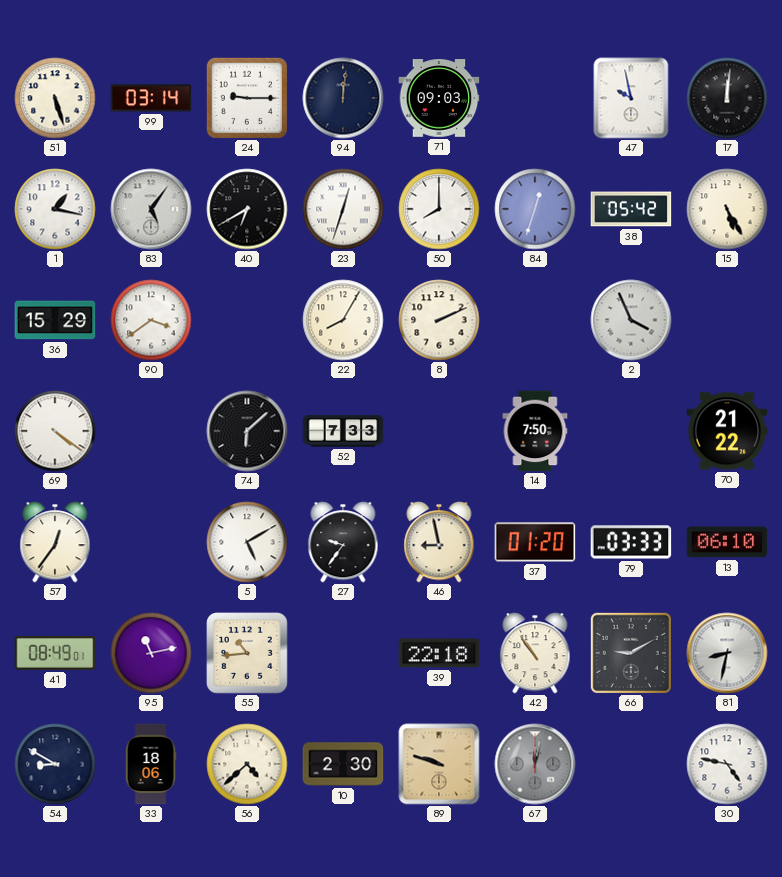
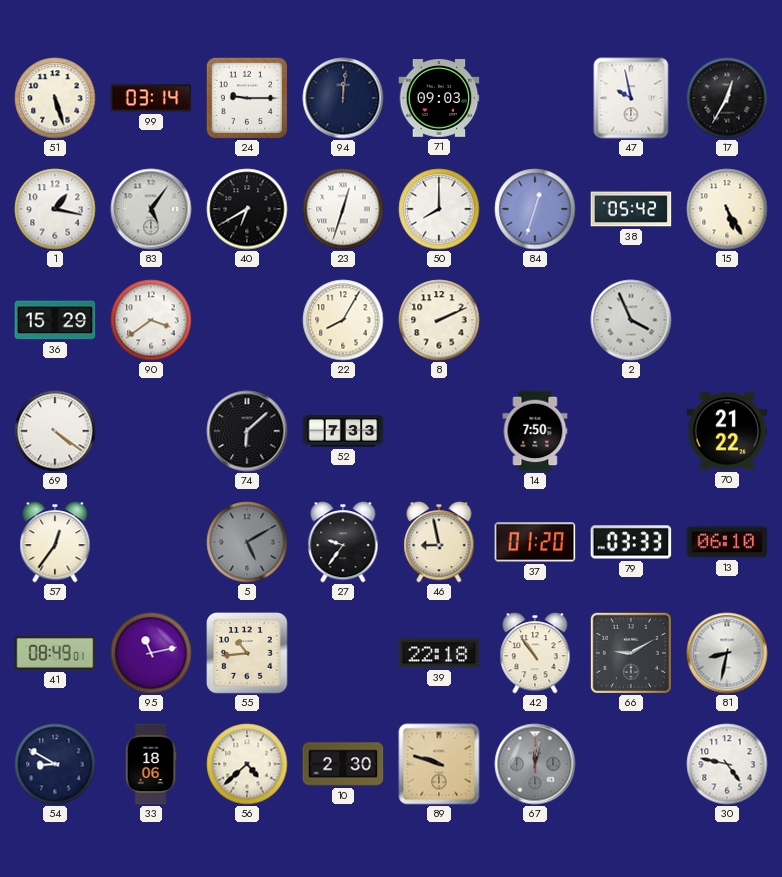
17: 12:01 -> 12:35 (727, 98)
5 dial: white -> grey (247, 542)
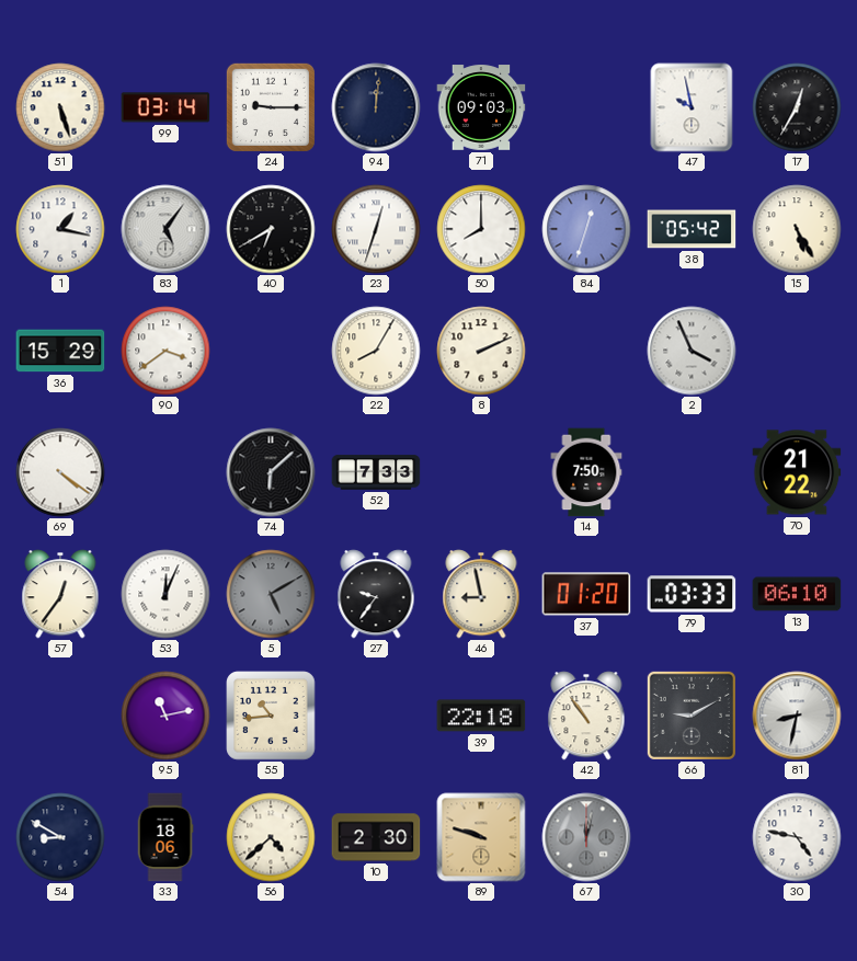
53: none -> 12:04 (165, 594)
41: 08:49 -> none (55, 653)
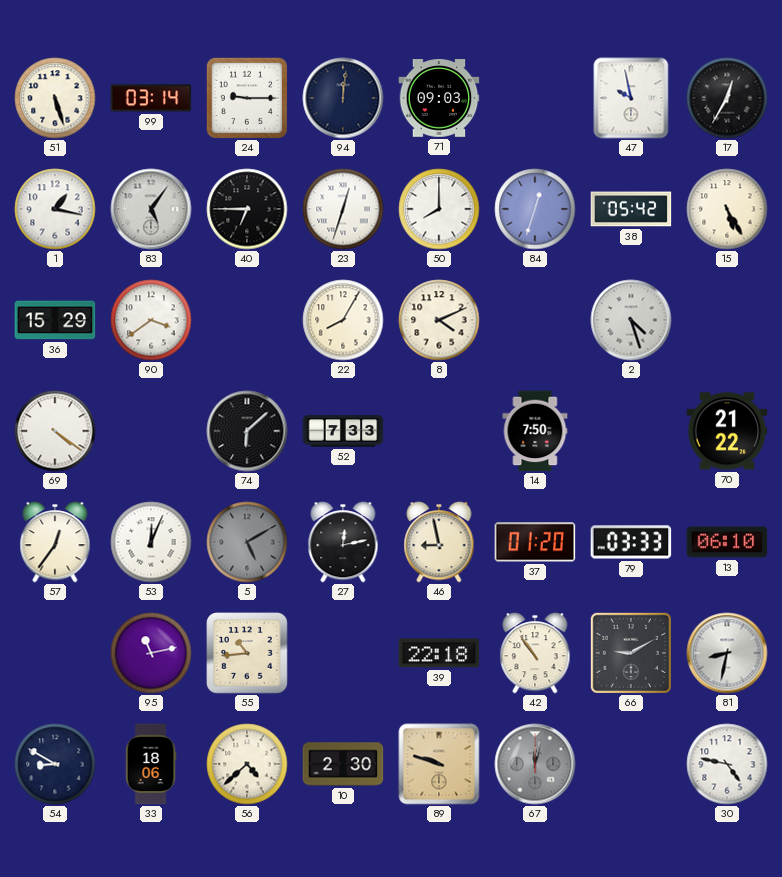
40: 6:40 -> 6:45 (247, 209)
8: 2:11 -> 4:11 (439, 320)
2: 3:56 -> 4:27 (631, 320)
27: 9:36 -> 12:13 (343, 542)
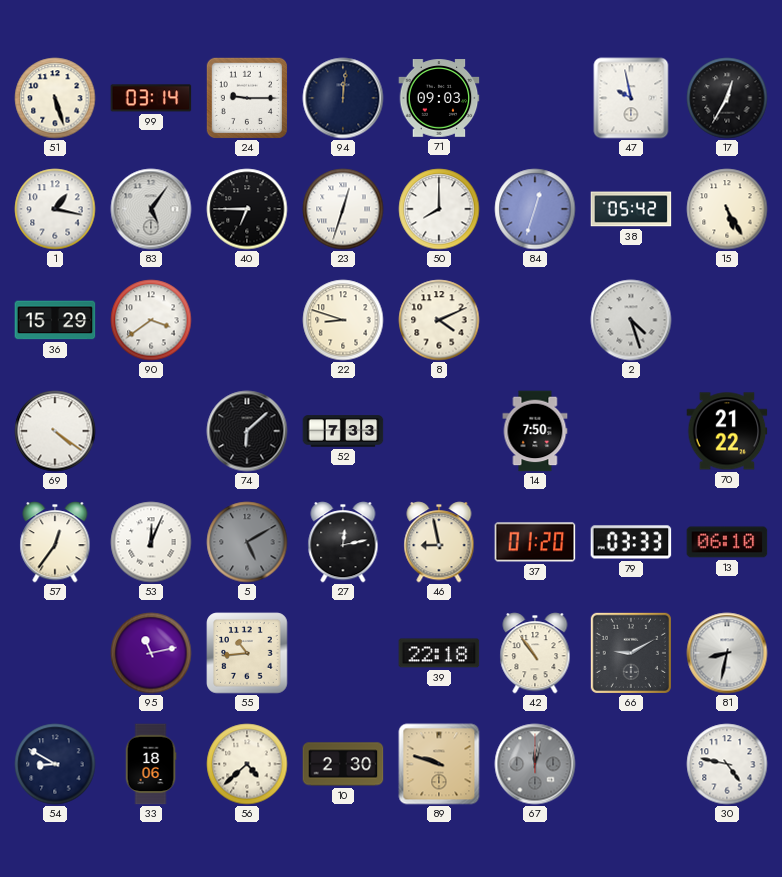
22: 8:05 -> 8:48 (343, 320)
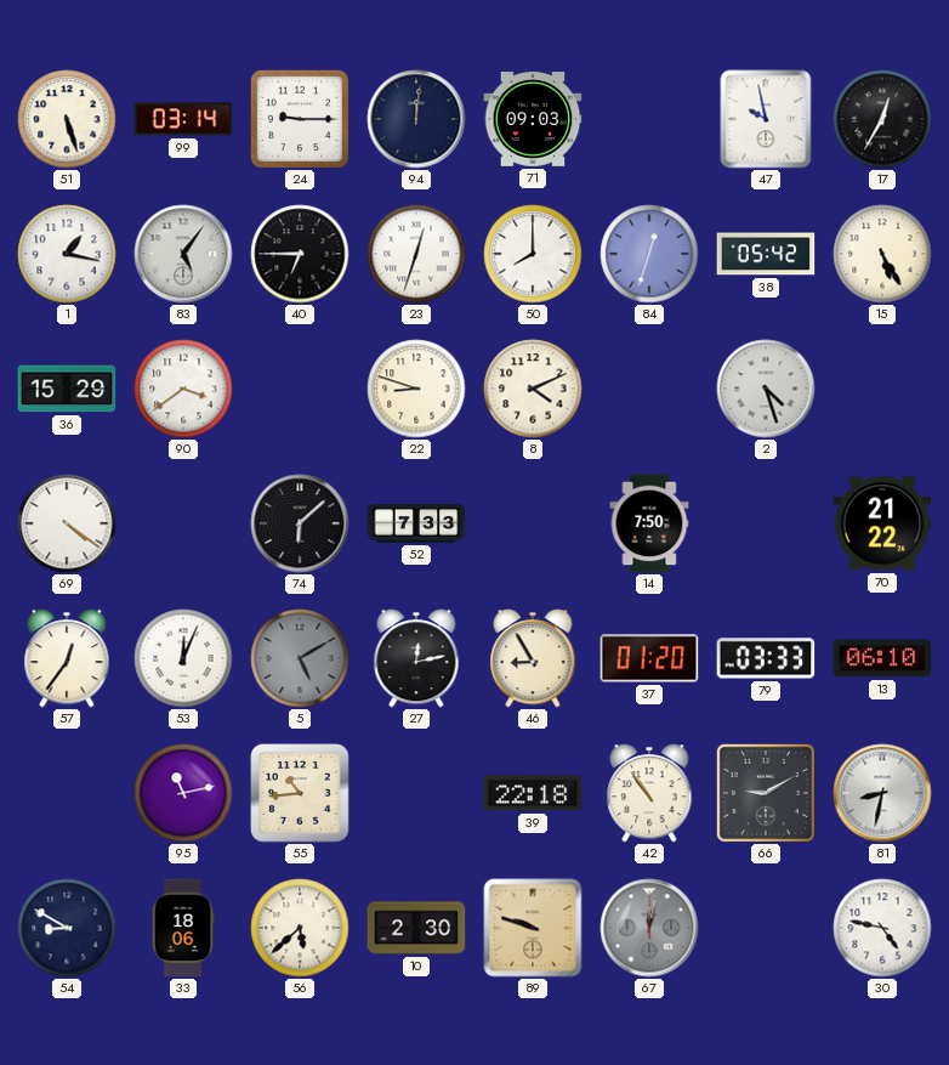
46: 8:58 -> 8:55 (533, 658)
56: 4:38 -> 5:38 (300, 928)
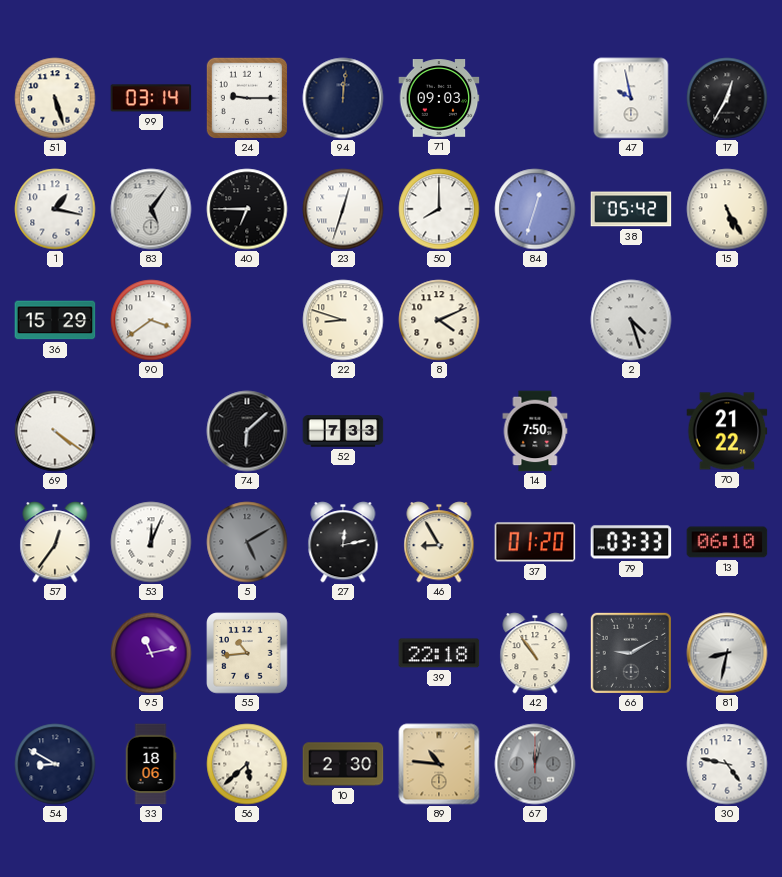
89: 9:48 -> 10:46 (439, 764)
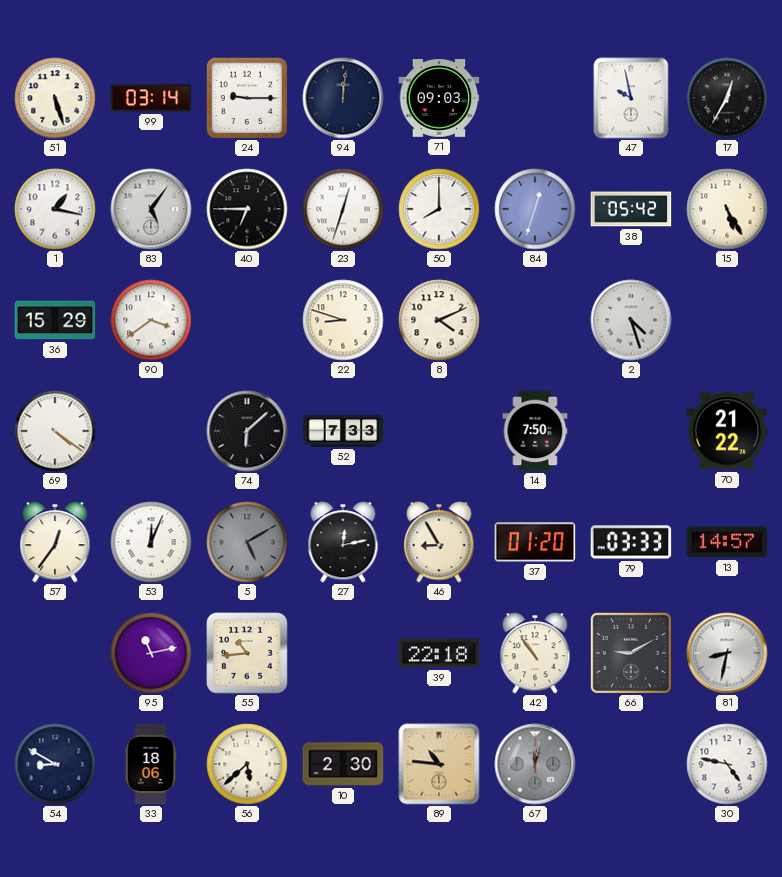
13: 06:10 -> 14:57 (727, 542)
